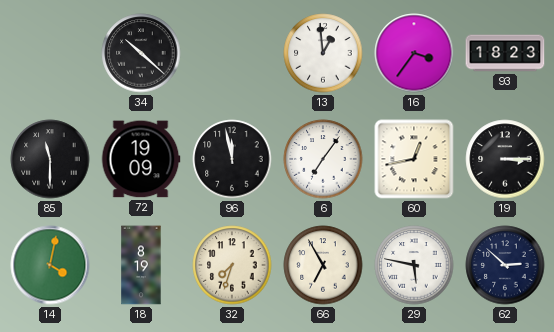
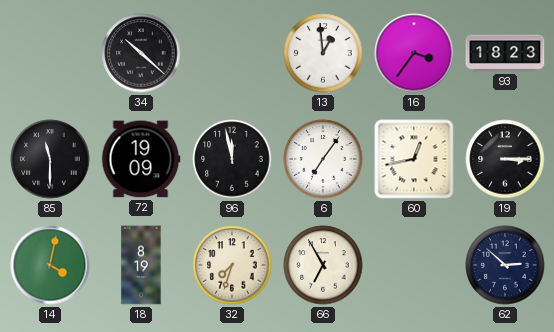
29: 5:47 -> none (414, 265)
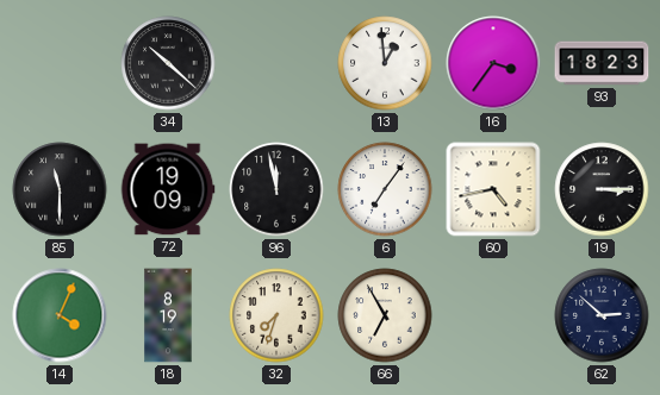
60: 12:43 -> 4:43 (493, 189)
14: 4:02 -> 4:04 (60, 315)
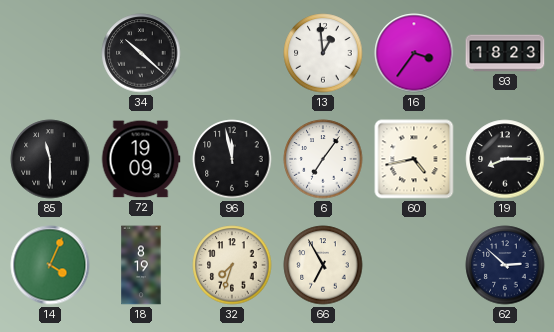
19: 3:15 -> 8:15 (505, 159)
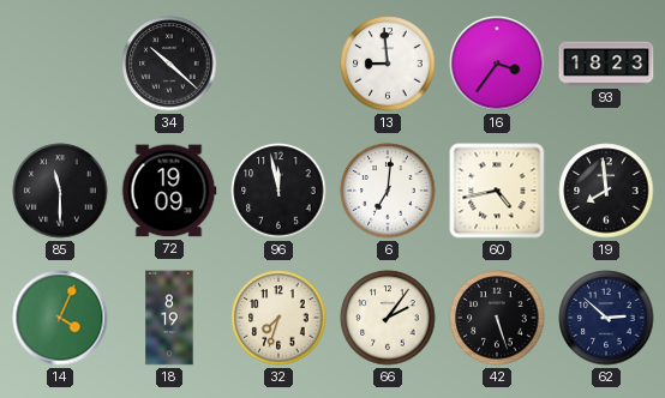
13: 12:59 -> 8:59 (388, 64)
6: 7:06 -> 7:01 (388, 191)
19: 8:15 -> 7:59 (606, 191)
66: 6:55 -> 2:06 (388, 318)
42: none -> 5:27 (497, 318)
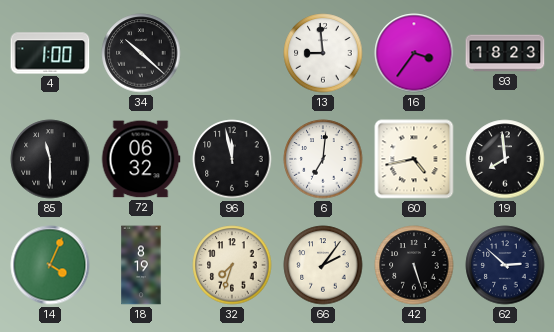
4: none -> 1:00 (50, 53)
72: 19:09 -> 06:32 (141, 159)
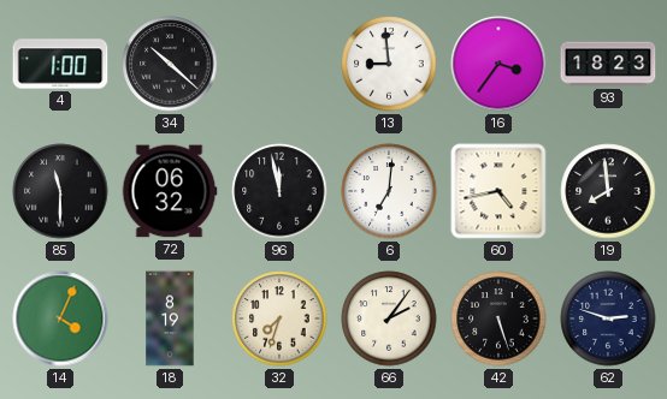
62: 2:52 -> 2:48 (608, 318)
